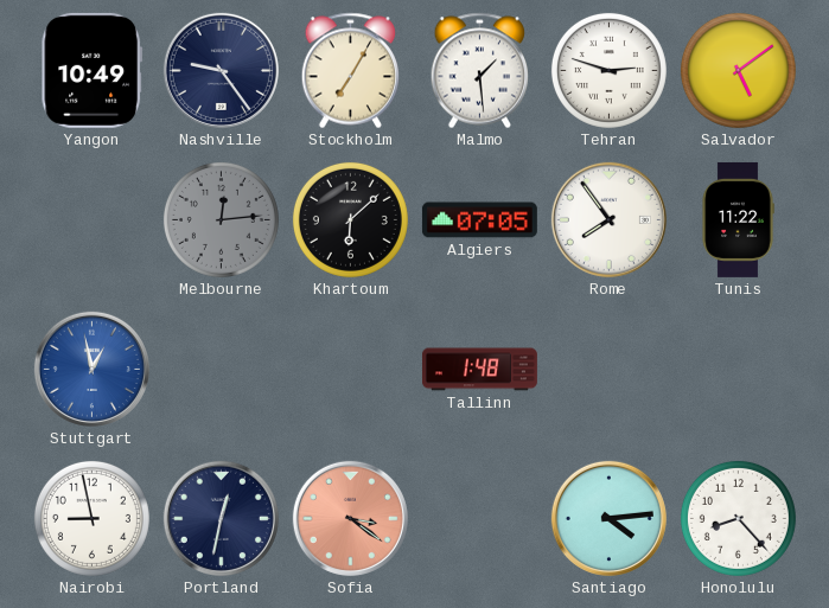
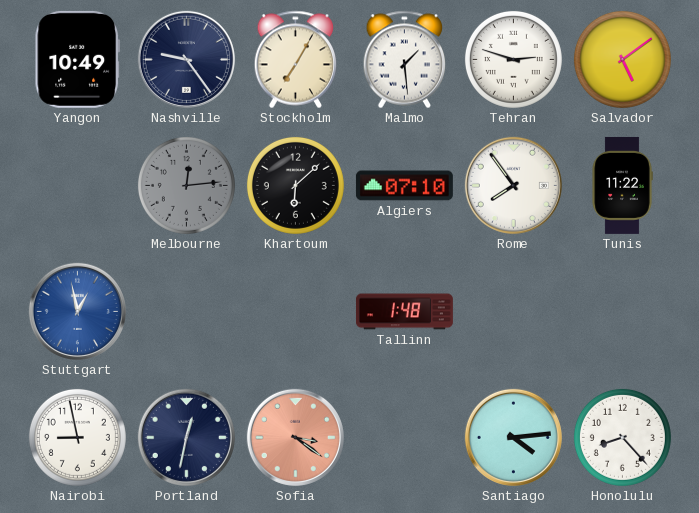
Algiers: 07:05 -> 07:10 (404, 186)
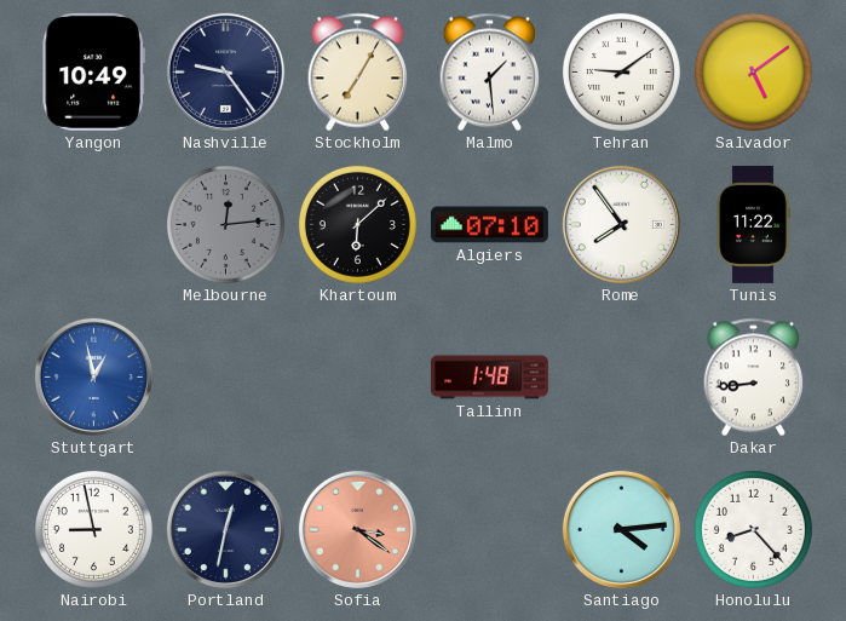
Tehran: 2:48 -> 9:09 (621, 71)
Dakar: none -> 8:44 (754, 378)
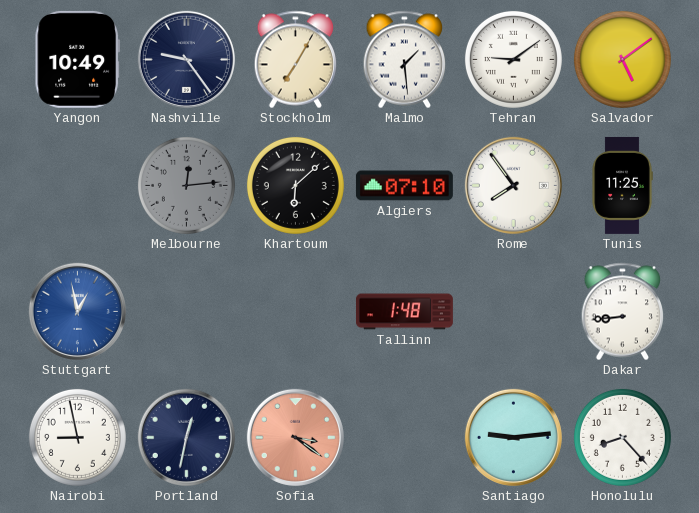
Tunis: 11:22 -> 11:25 (622, 185)
Santiago: 4:14 -> 9:14 (513, 437)
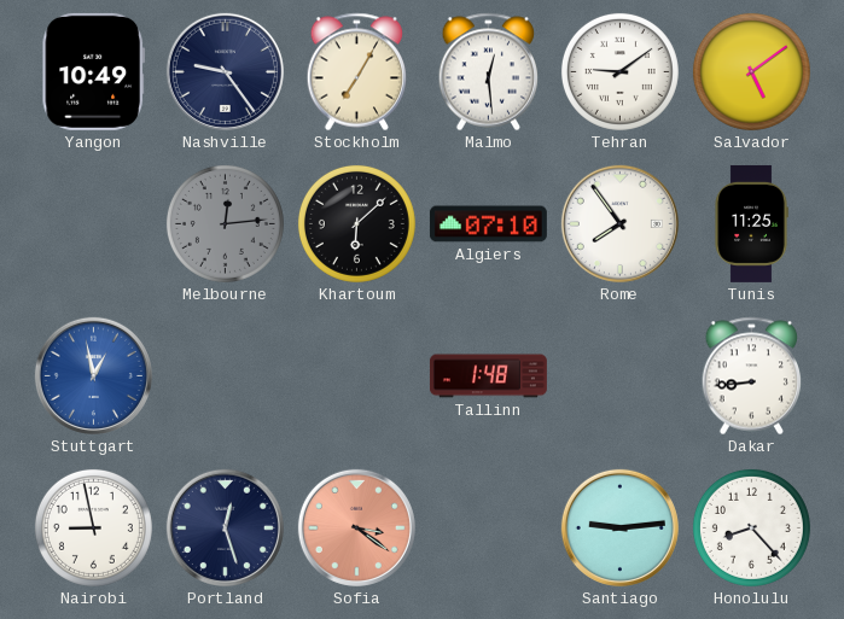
Malmo: 1:29 -> 12:29 (489, 72)
Portland: 12:32 -> 12:27 (225, 527)
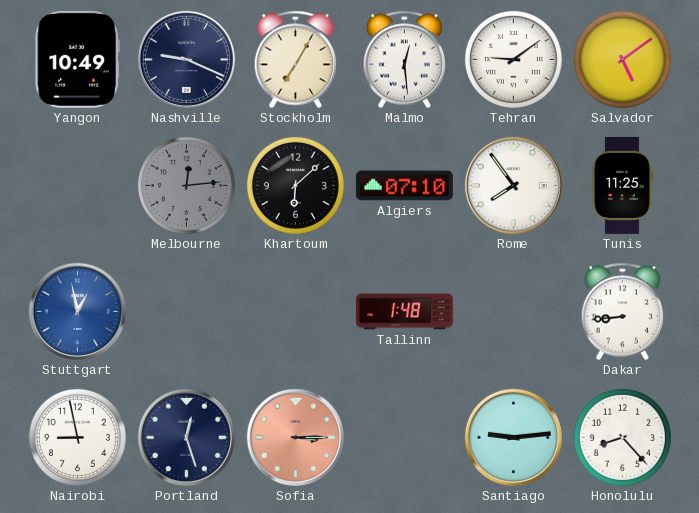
Nashville: 9:24 -> 9:19 (186, 59)
Sofia: 3:21 -> 3:15 (295, 437)
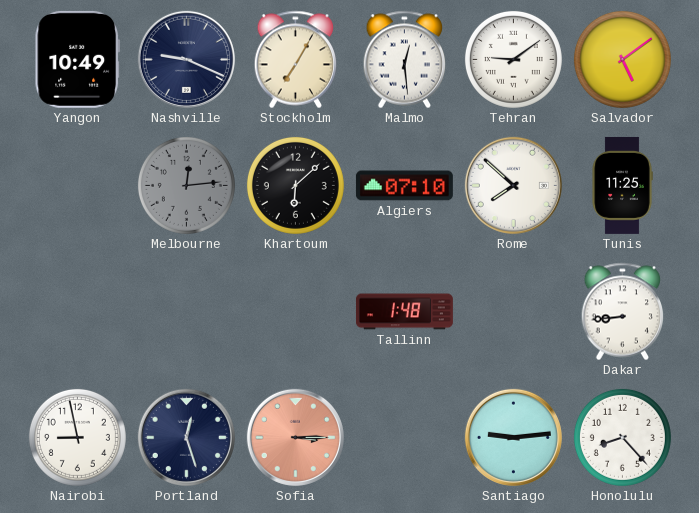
Rome: 7:54 -> 7:52 (513, 185)
Stuttgart: 12:58 -> none (77, 311)
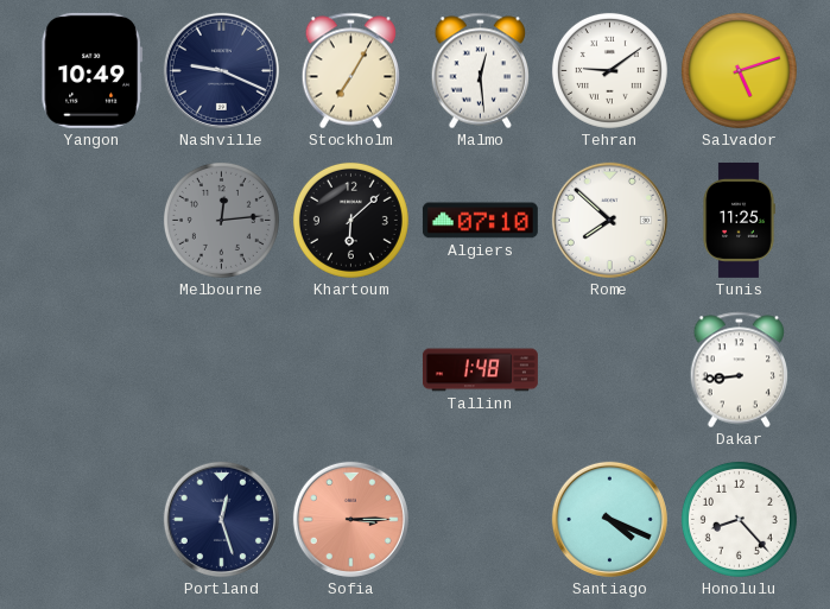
Salvador: 5:09 -> 5:12 (739, 70)
Nairobi: 8:58 -> none (77, 437)
Santiago: 9:14 -> 4:19 (609, 519)
